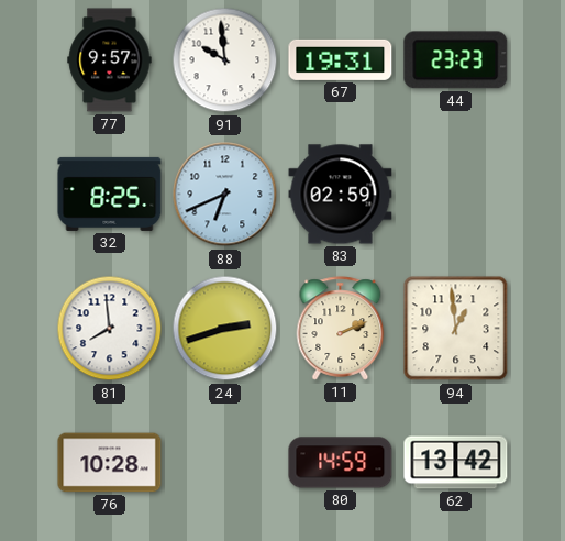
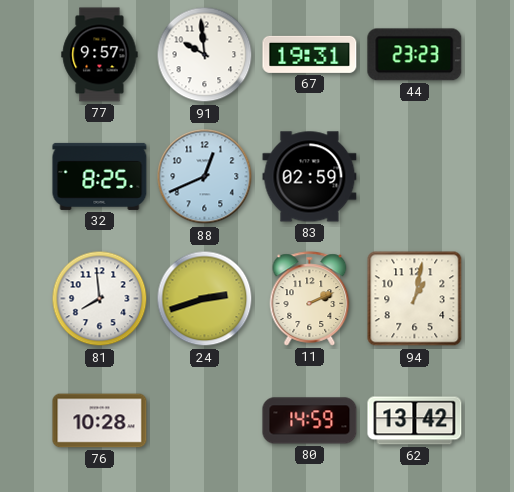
88: 6:41 -> 12:41 (205, 177)
94: 12:59 -> 1:02 (415, 299)
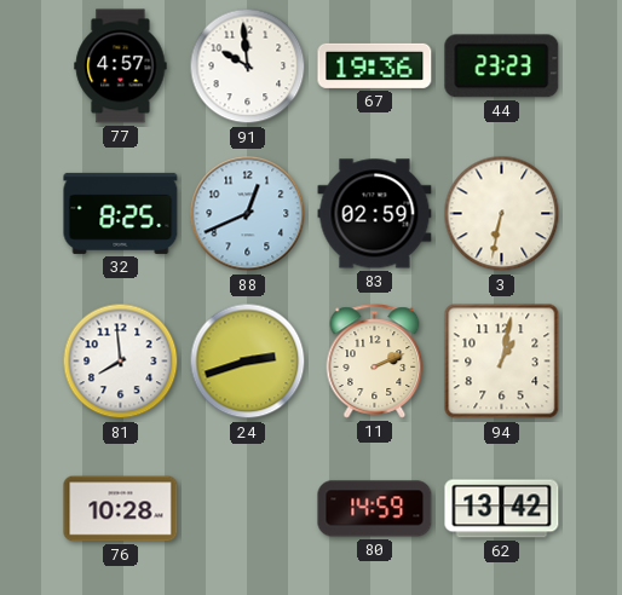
77: 9:57 -> 4:57 (121, 67)
67: 19:31 -> 19:36 (375, 65)
3: none -> 6:32 (502, 214)
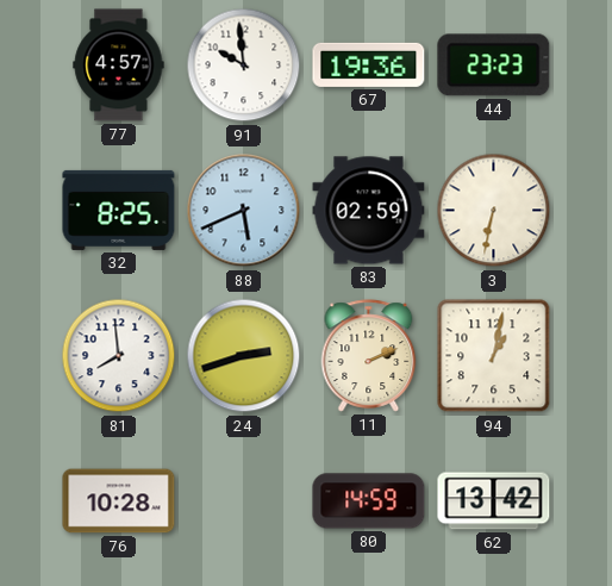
88: 12:41 -> 5:41 (244, 211)
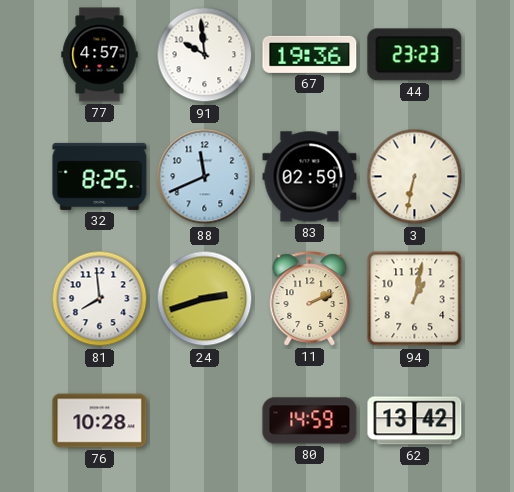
88: 5:41 -> 11:41 (205, 177)
